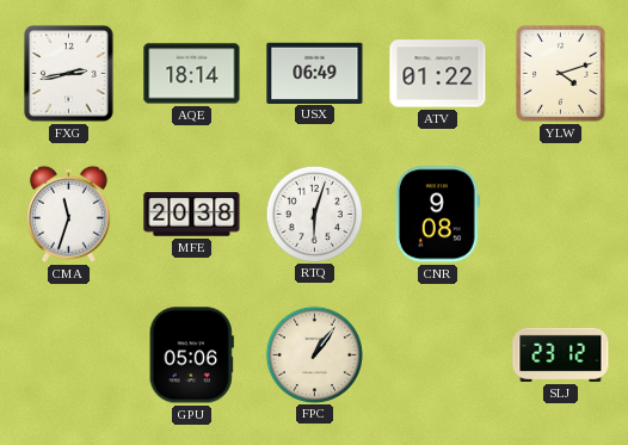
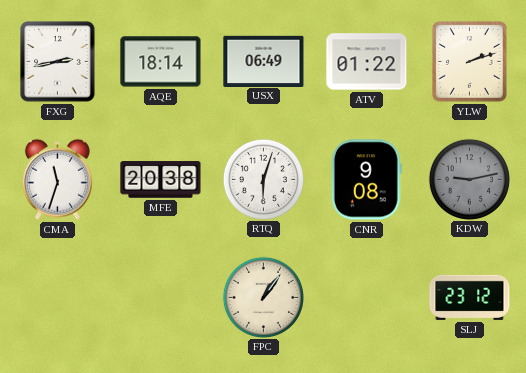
YLW: 4:12 -> 2:12 (470, 62)
KDW: none -> 9:13 (469, 179)
GPU: 05:06 -> none (191, 356)
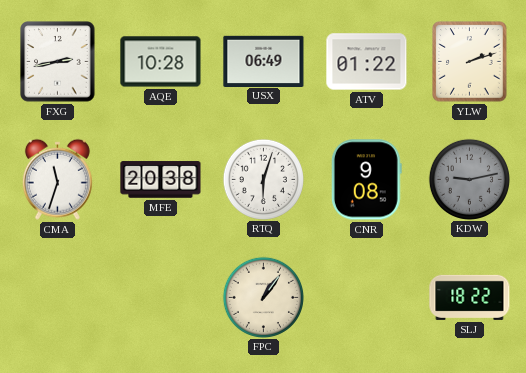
AQE: 18:14 -> 10:28 (161, 62)
SLJ: 23:12 -> 18:22 (470, 297)
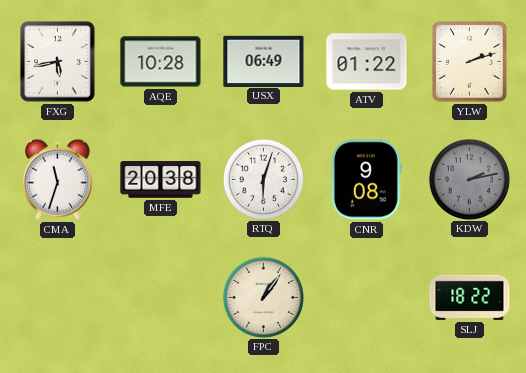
FXG: 2:43 -> 5:43 (58, 62)
KDW: 9:13 -> 2:13 (469, 179)
